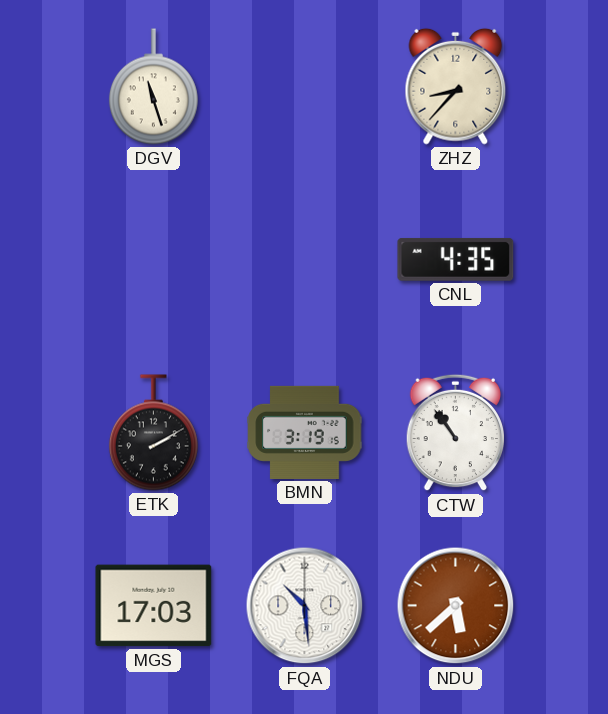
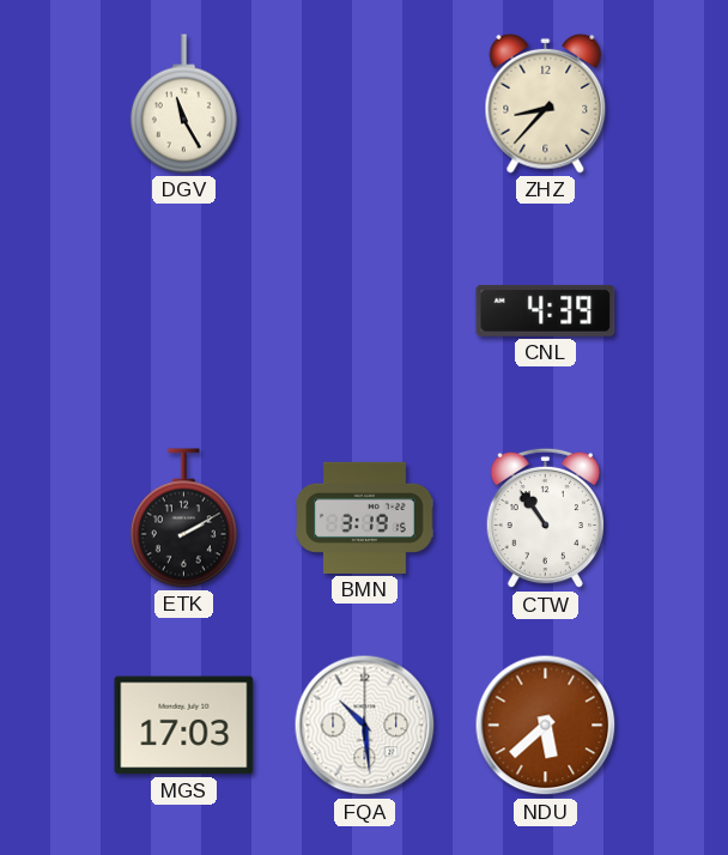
DGV: 11:27 -> 11:25 (183, 104)
CNL: 4:35 -> 4:39 (546, 310)
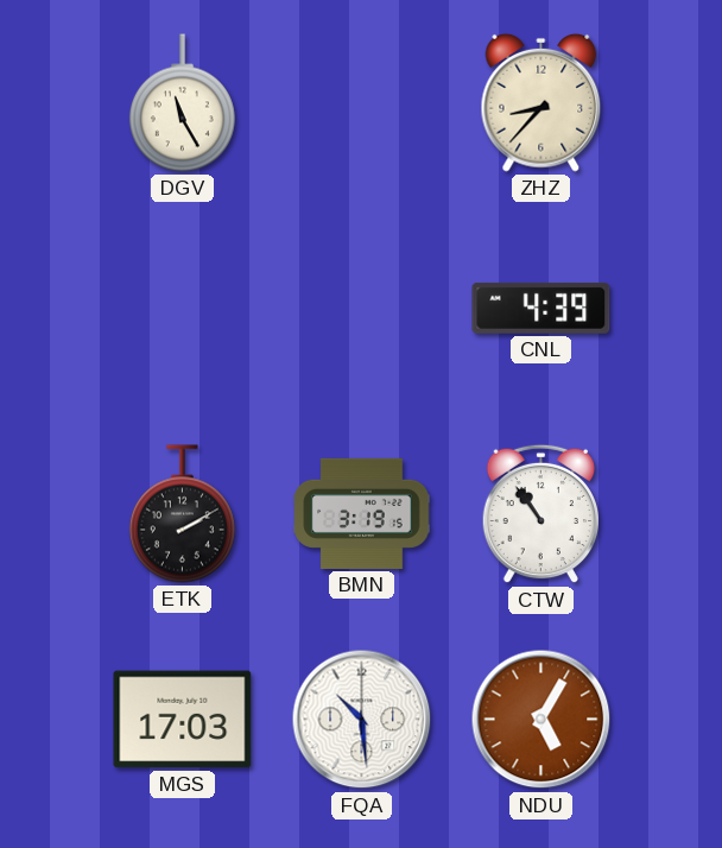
NDU: 5:38 -> 5:05 (541, 720)
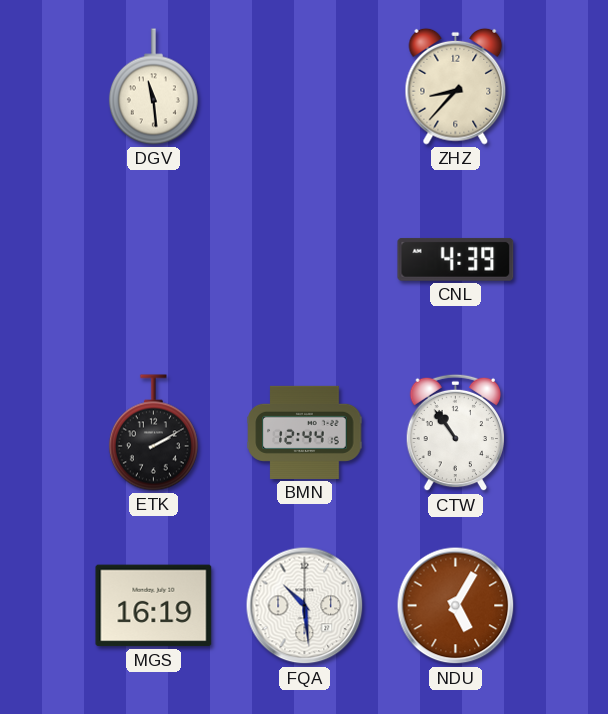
DGV: 11:25 -> 11:29 (153, 87)
BMN: 3:19 -> 12:44 (305, 432)
MGS: 17:03 -> 16:19 (154, 606)
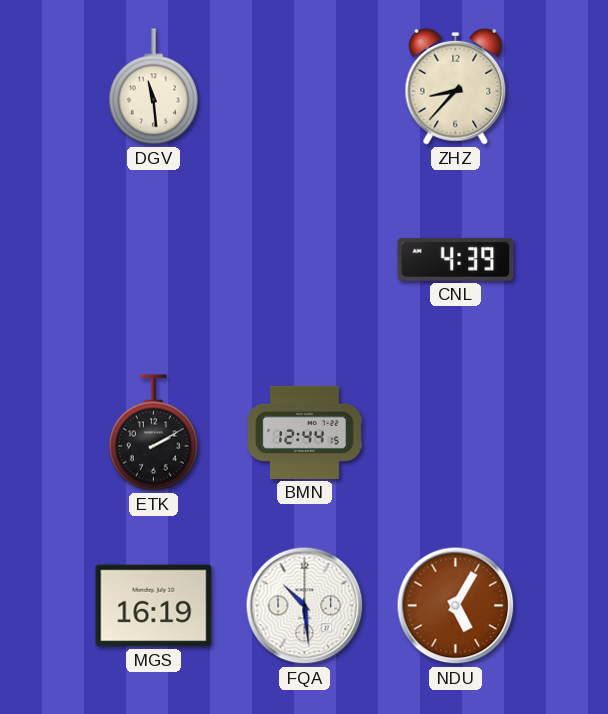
CTW: 10:54 -> none (455, 433)
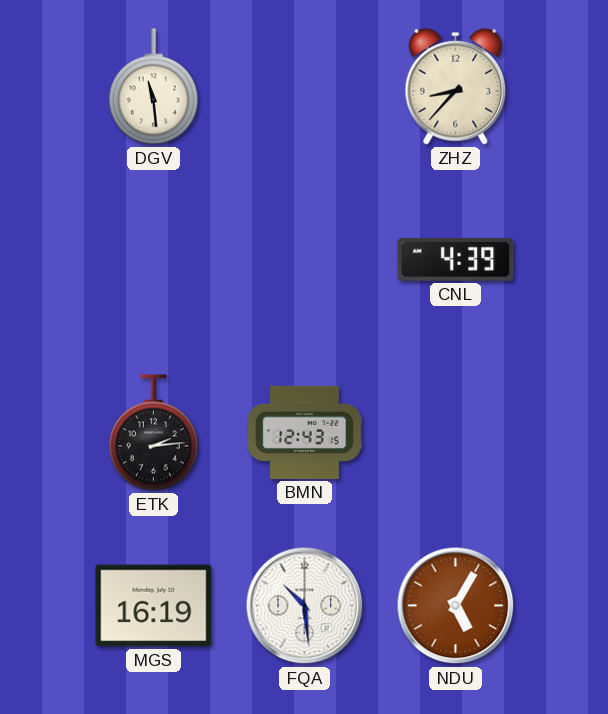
ETK: 2:10 -> 2:14 (153, 433)
BMN: 12:44 -> 12:43 (305, 432)
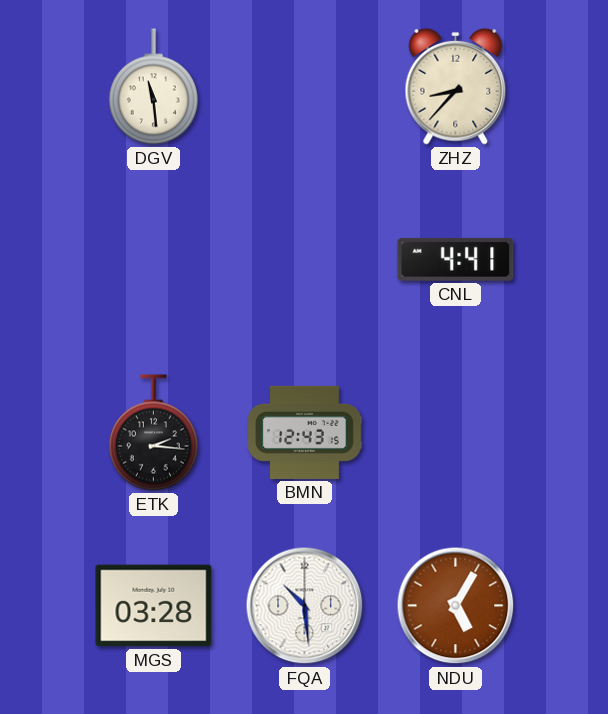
CNL: 4:39 -> 4:41 (456, 259)
ETK: 2:14 -> 2:16 (153, 433)
MGS: 16:19 -> 03:28 (154, 606)
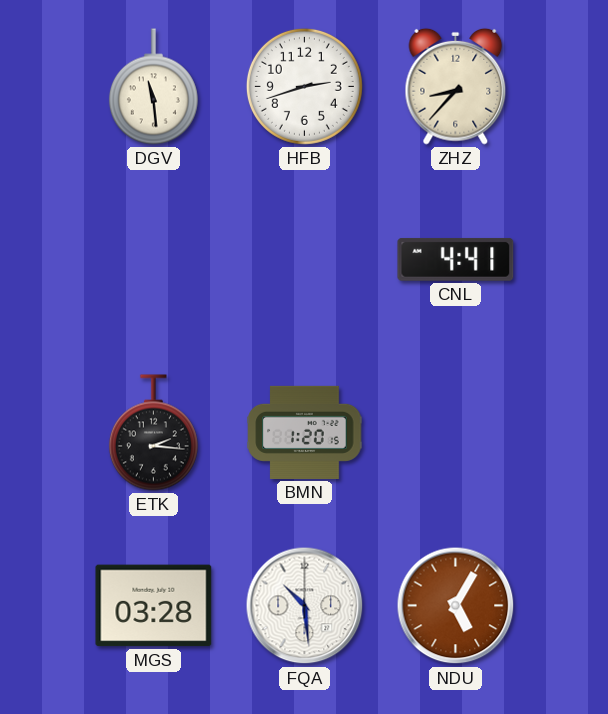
HFB: none -> 2:42 (304, 86)
BMN: 12:43 -> 1:20 (305, 432)
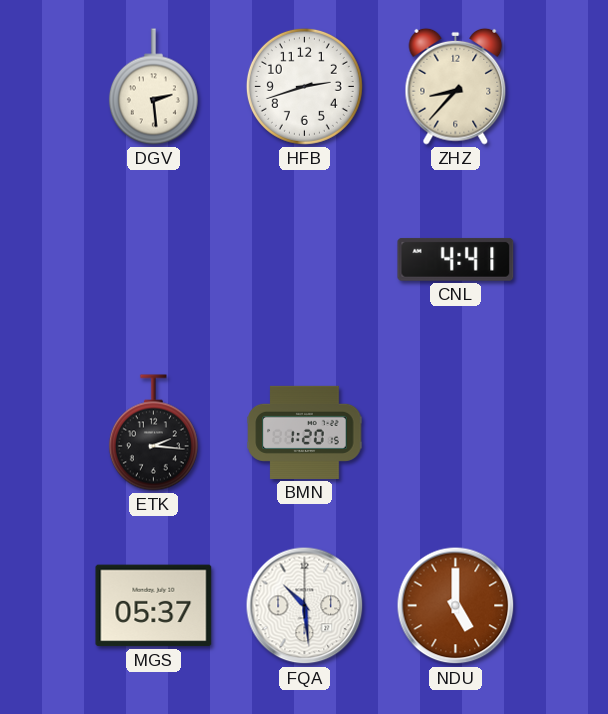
DGV: 11:29 -> 2:29 (153, 87)
MGS: 03:28 -> 05:37 (154, 606)
NDU: 5:05 -> 5:00 (456, 606)
